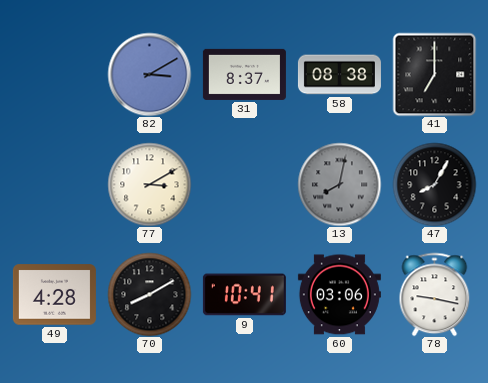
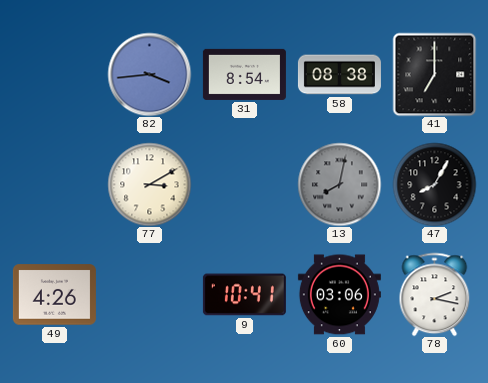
82: 3:10 -> 3:44 (149, 74)
31: 8:37 -> 8:54 (244, 74)
49: 4:28 -> 4:26 (54, 295)
70: 8:10 -> none (149, 294)
78: 9:17 -> 2:17 (435, 294)
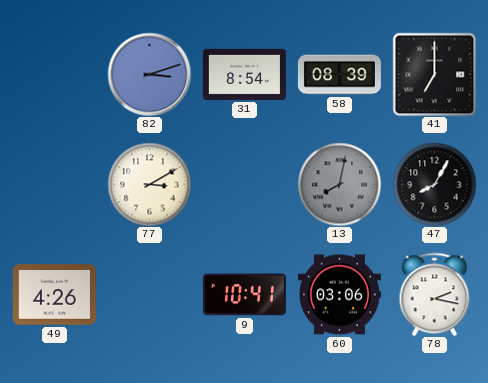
82: 3:44 -> 3:12 (149, 74)
58: 08:38 -> 08:39 (339, 75)
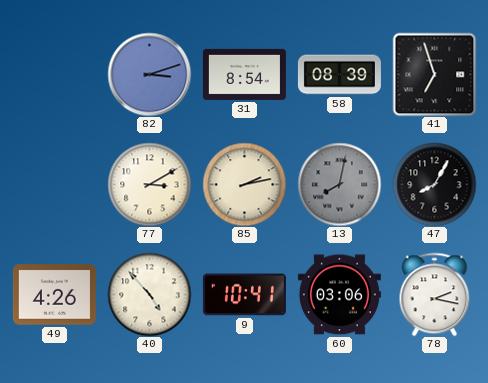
41: 7:00 -> 6:57 (434, 74)
85: none -> 2:13 (244, 184)
40: none -> 4:53 (149, 294)
